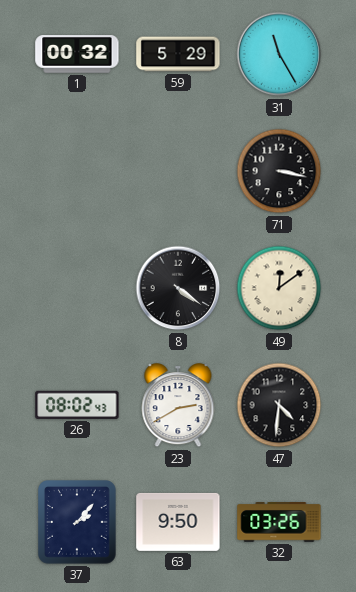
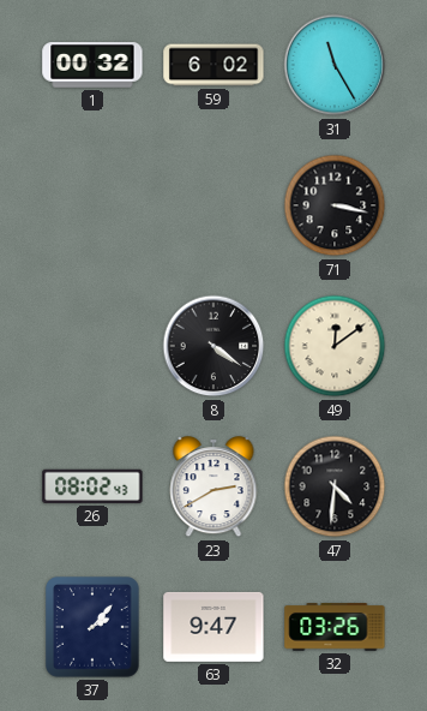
59: 5:29 -> 6:02 (213, 65)
63: 9:50 -> 9:47 (213, 627)
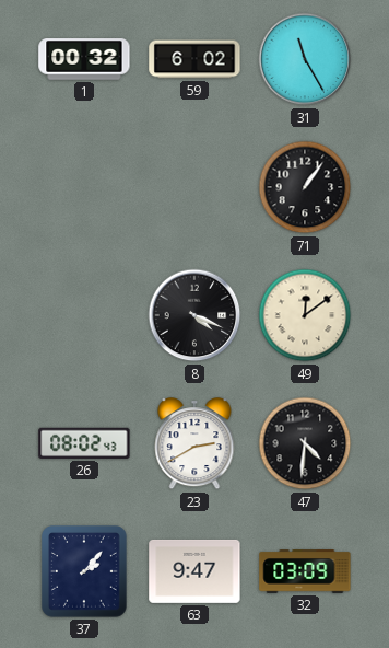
71: 3:17 -> 1:06 (305, 187)
8: 4:21 -> 4:19 (194, 315)
32: 03:26 -> 03:09 (305, 571)
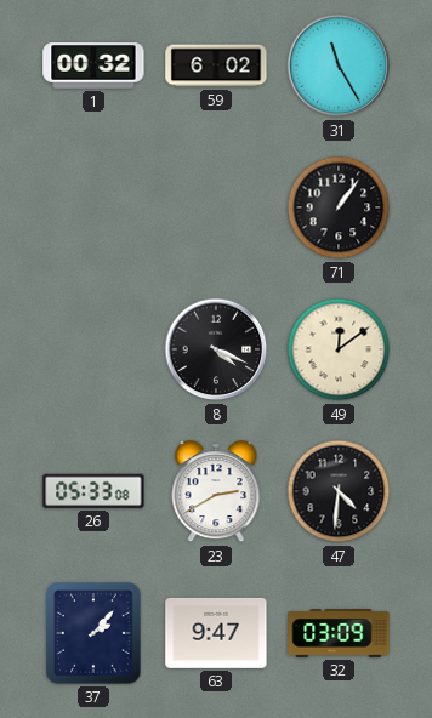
26: 08:02 -> 05:33 (93, 491)
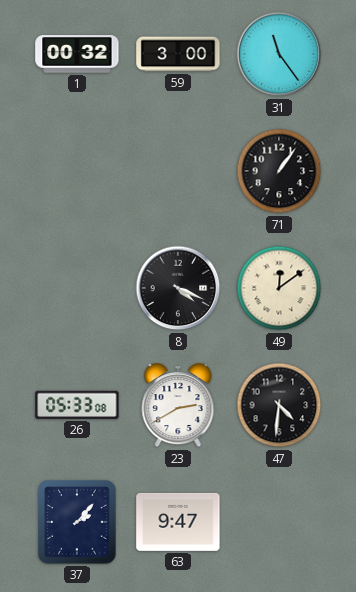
59: 6:02 -> 3:00 (178, 54)
31: 11:25 -> 11:24 (279, 54)
32: 03:09 -> none (339, 633)
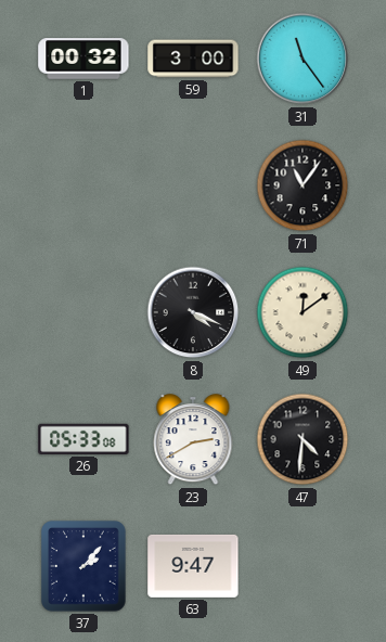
71: 1:06 -> 11:06 (303, 185)
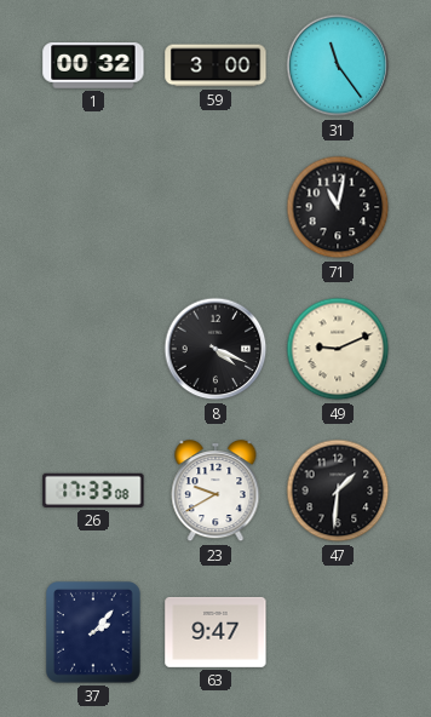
71: 11:06 -> 11:02 (338, 207)
49: 12:09 -> 9:11 (338, 349)
26: 05:33 -> 17:33 (93, 491)
23: 2:40 -> 9:40 (215, 492)
47: 4:31 -> 1:31 (338, 491)
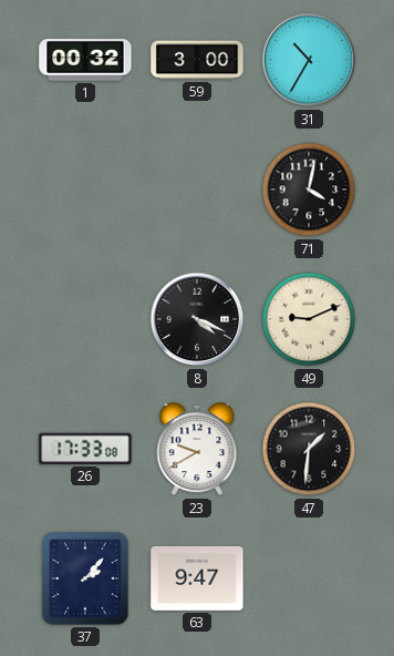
31: 11:24 -> 10:35 (309, 60)
71: 11:02 -> 4:02 (309, 189)
